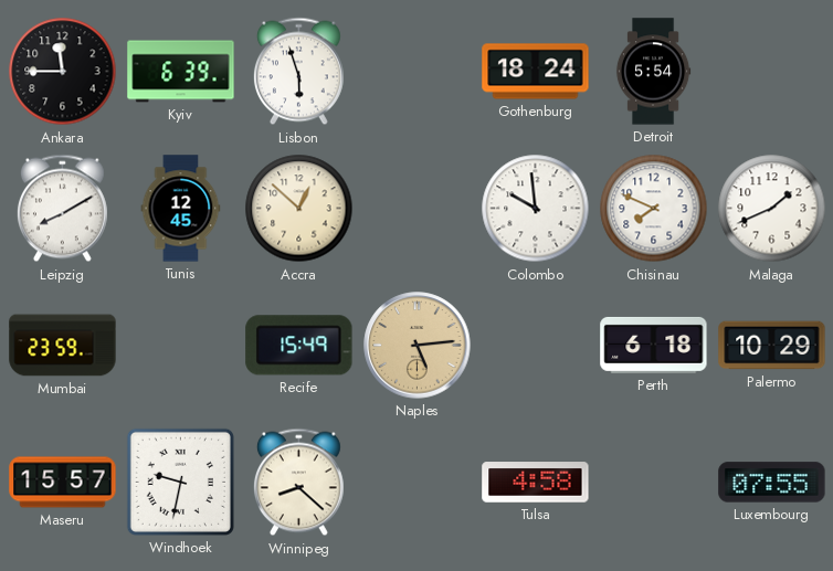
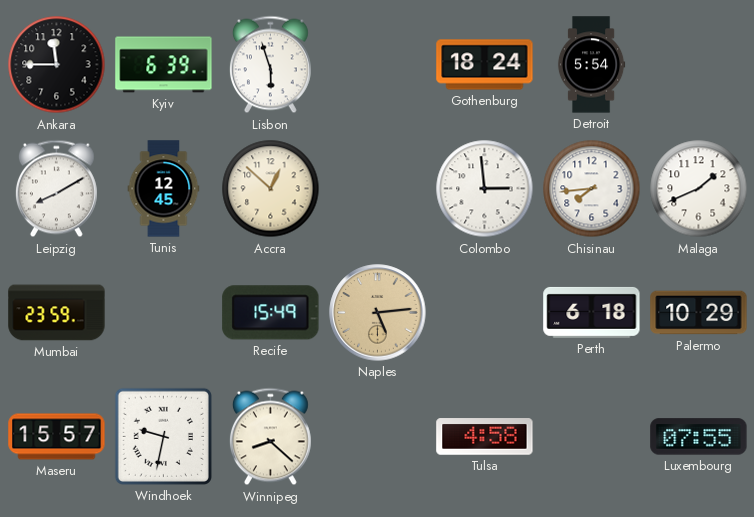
Colombo: 9:59 -> 2:59 (485, 189)
Chisinau: 7:49 -> 7:44 (592, 189)
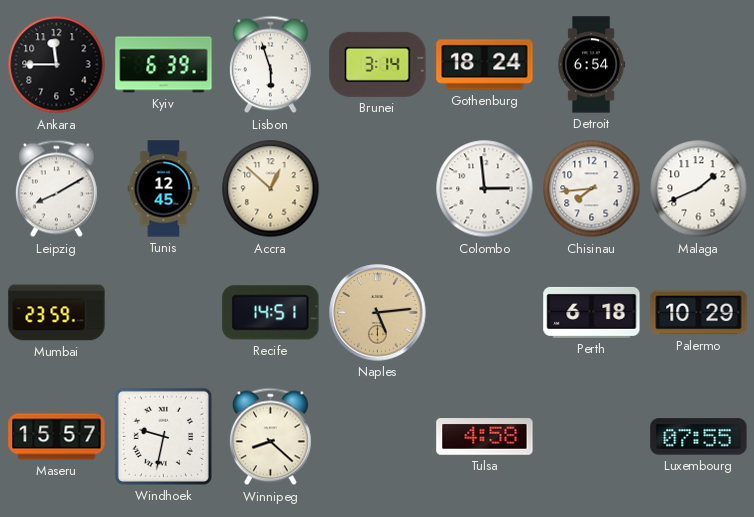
Brunei: none -> 3:14 (378, 64)
Detroit: 5:54 -> 6:54 (591, 65)
Recife: 15:49 -> 14:51 (271, 313)
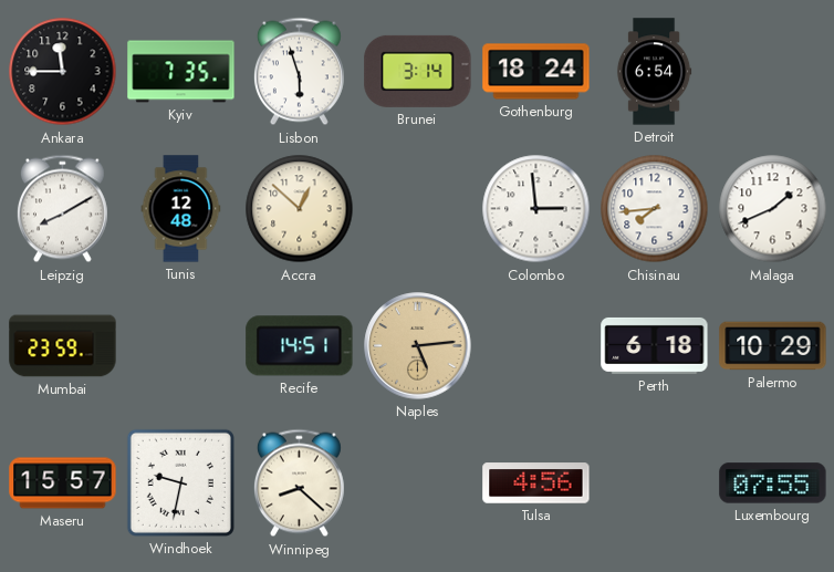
Kyiv: 6:39 -> 7:35 (181, 72)
Tunis: 12:45 -> 12:48 (181, 209)
Tulsa: 4:58 -> 4:56 (536, 483)
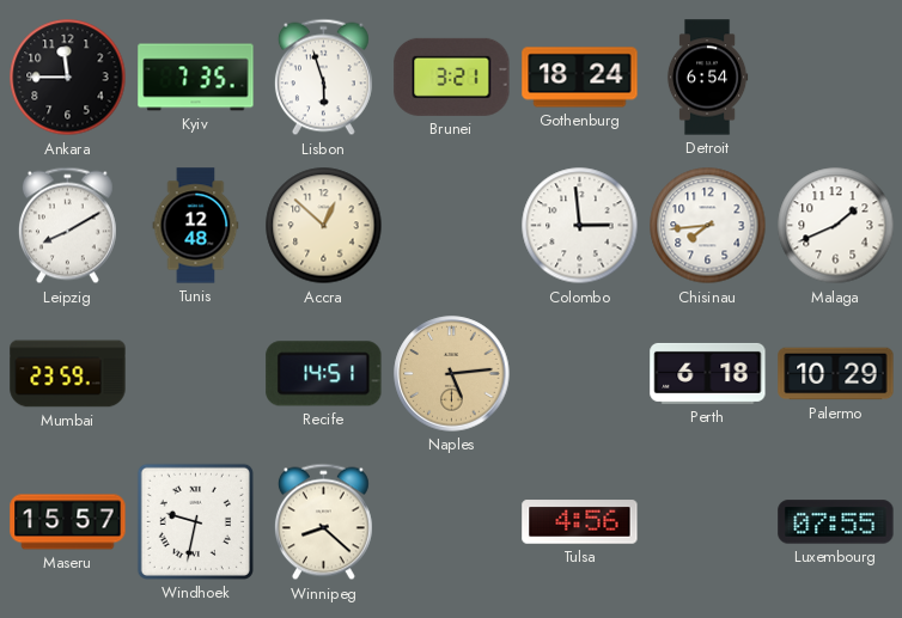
Brunei: 3:14 -> 3:21 (452, 77)
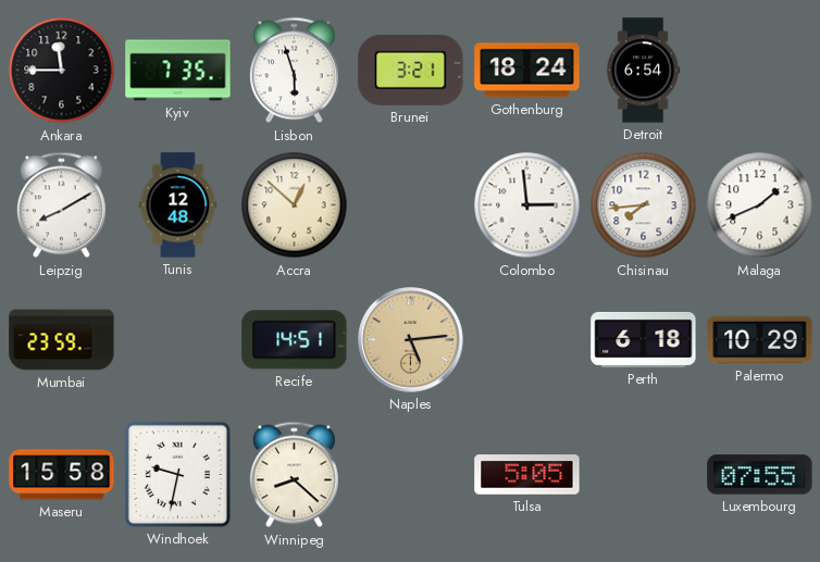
Maseru: 15:57 -> 15:58 (62, 475)
Tulsa: 4:56 -> 5:05 (527, 475)
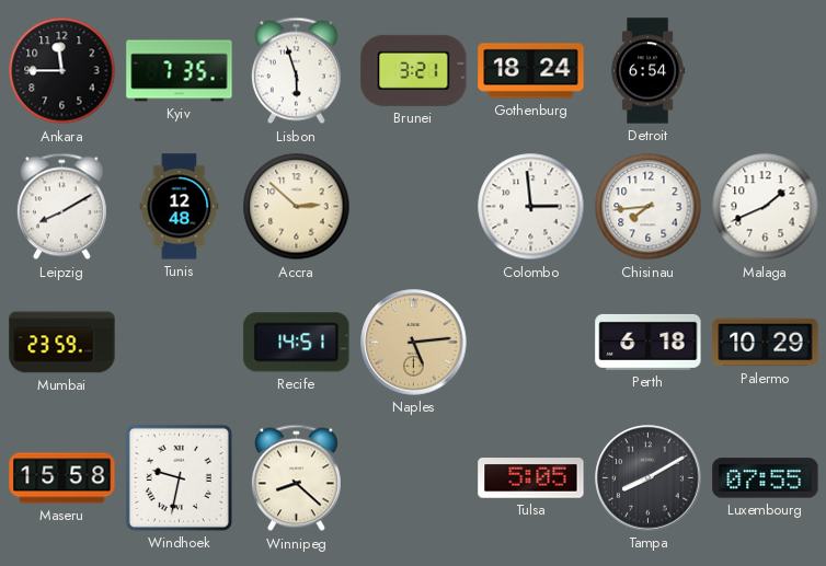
Accra: 12:52 -> 2:52 (297, 207)
Tampa: none -> 8:10 (649, 478)
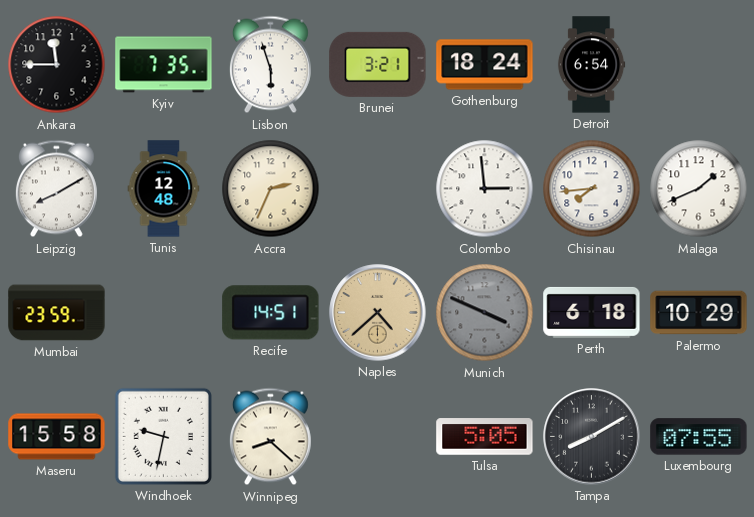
Accra: 2:52 -> 2:34 (271, 189)
Naples: 5:14 -> 4:38 (378, 313)
Munich: none -> 3:49 (485, 313)
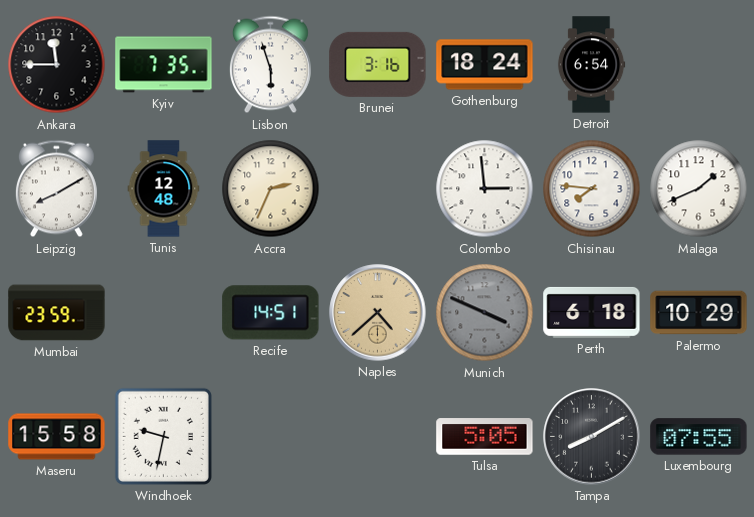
Brunei: 3:21 -> 3:16 (378, 64)
Chisinau: 7:44 -> 7:46 (592, 189)
Winnipeg: 8:22 -> none (270, 437)
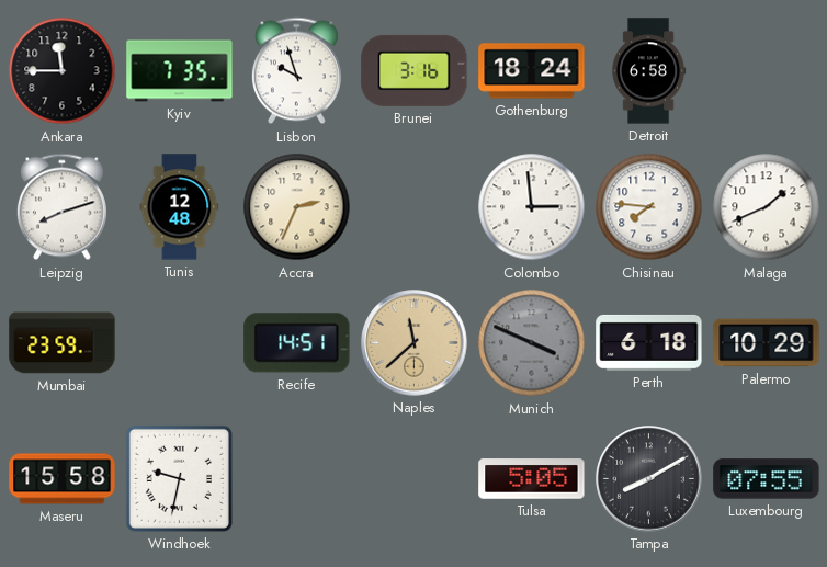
Lisbon: 5:57 -> 9:57 (296, 71)
Detroit: 6:54 -> 6:58 (648, 71)
Leipzig: 8:10 -> 8:12 (61, 207)
Naples: 4:38 -> 11:38 (415, 343)
